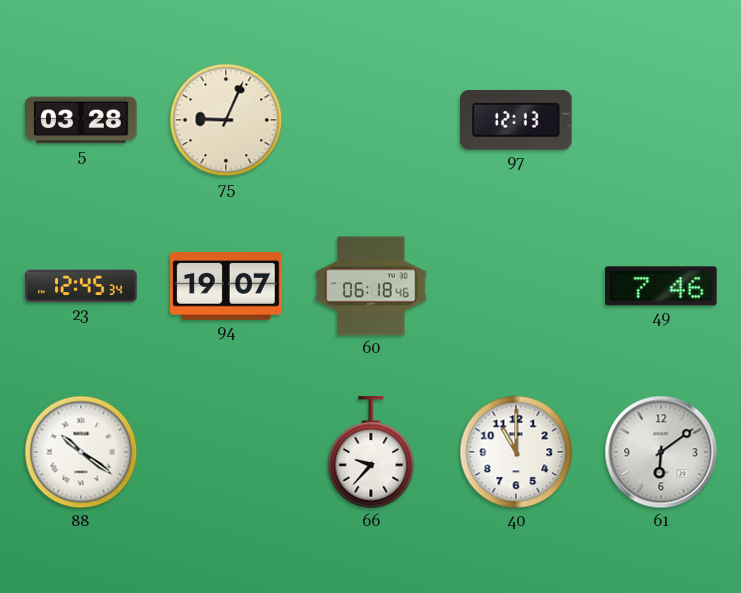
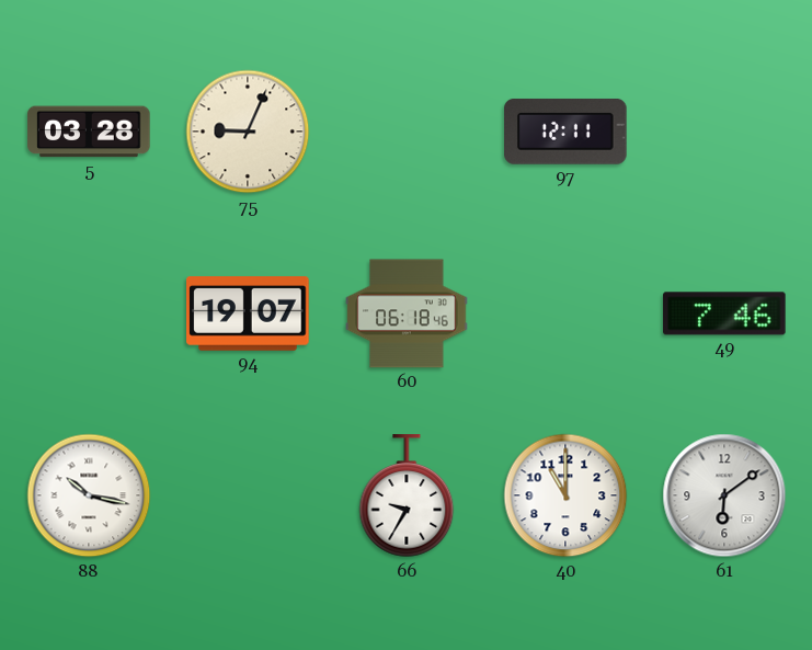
97: 12:13 -> 12:11 (565, 132)
23: 12:45 -> none (81, 286)
88: 10:21 -> 10:17 (89, 495)
66: 9:37 -> 9:35 (407, 497)
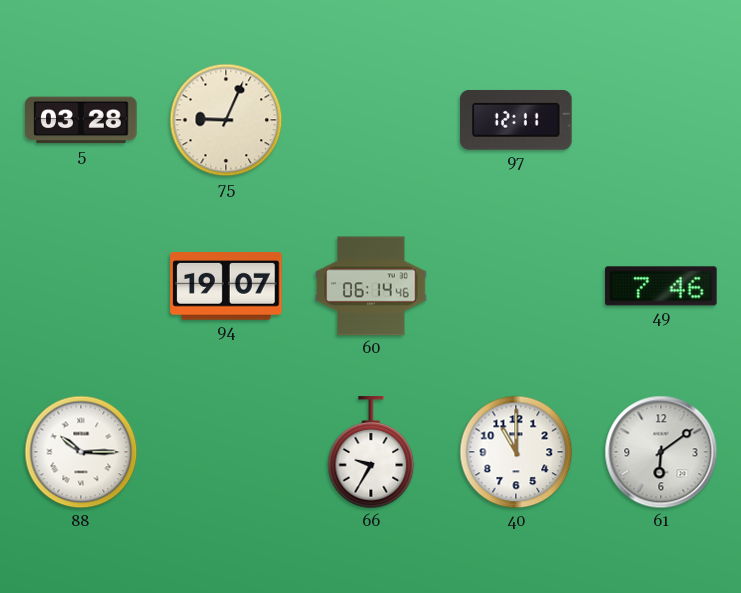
60: 06:18 -> 06:14 (371, 286)
88: 10:17 -> 10:15 (81, 452)
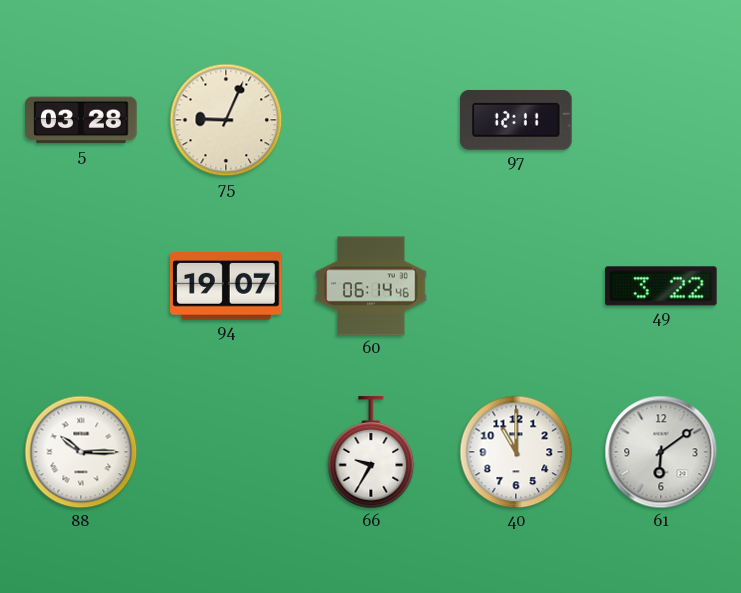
49: 7:46 -> 3:22 (661, 286)
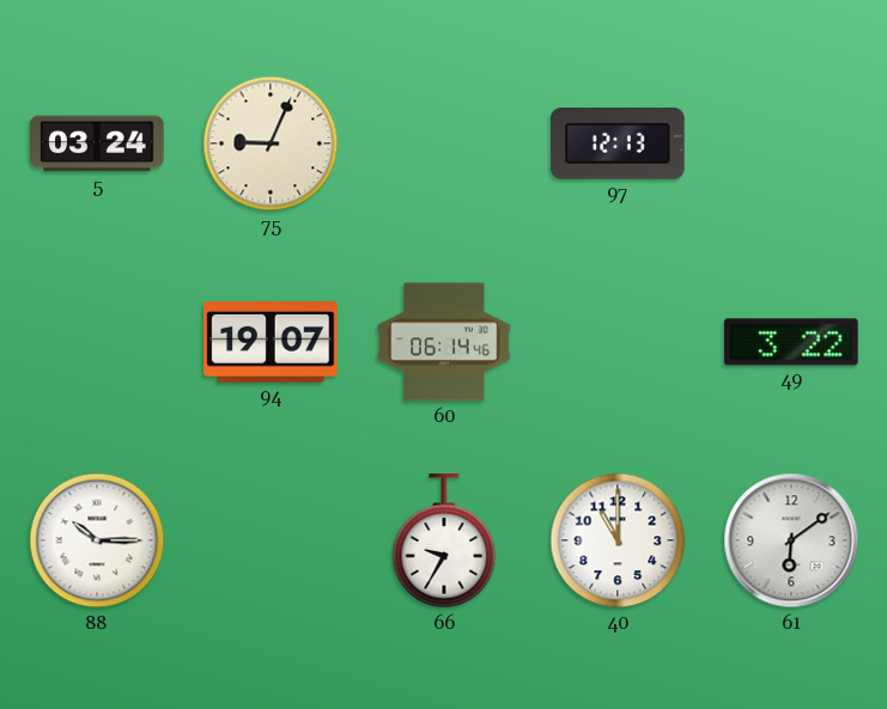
5: 03:28 -> 03:24 (97, 143)
97: 12:11 -> 12:13 (618, 143)
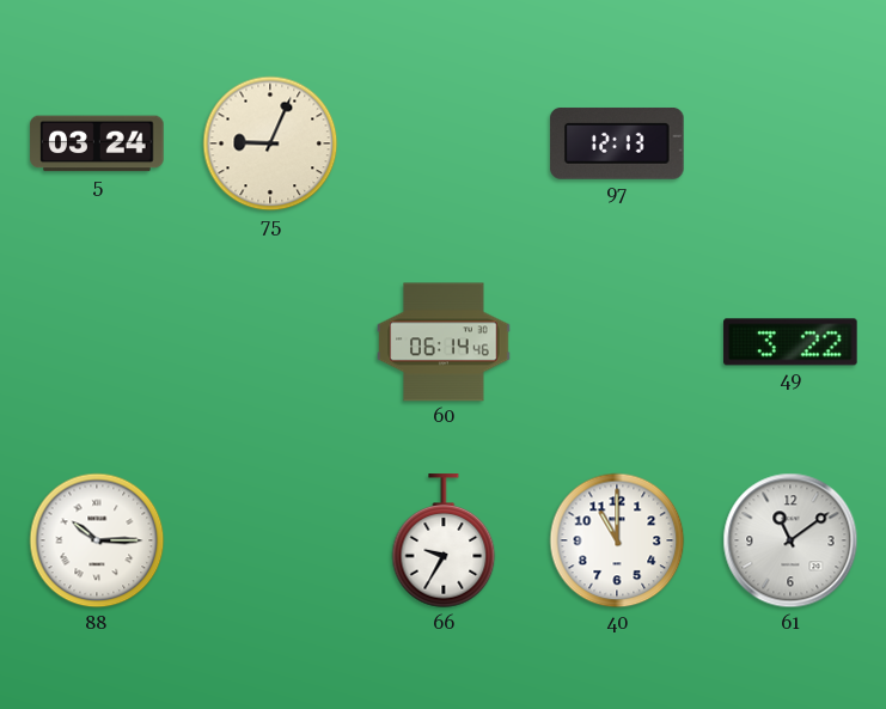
94: 19:07 -> none (271, 343)
61: 6:09 -> 11:09 (790, 540)
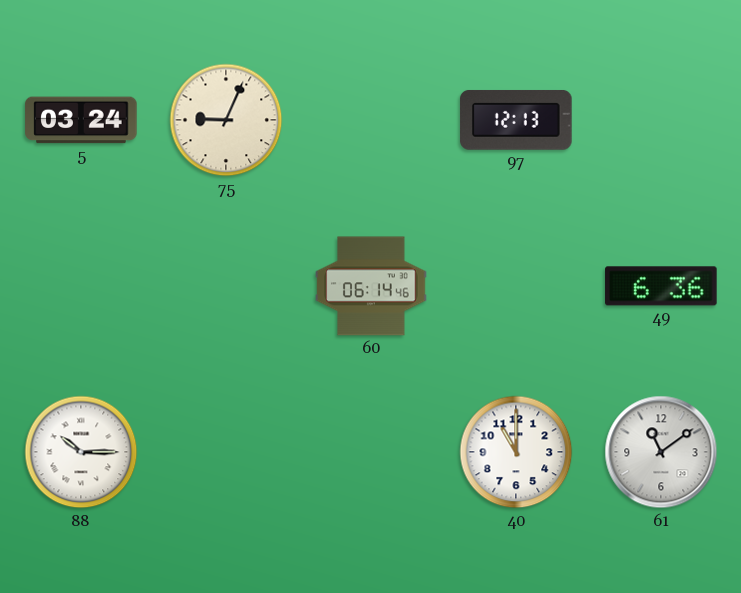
49: 3:22 -> 6:36 (661, 286)
66: 9:35 -> none (444, 542)
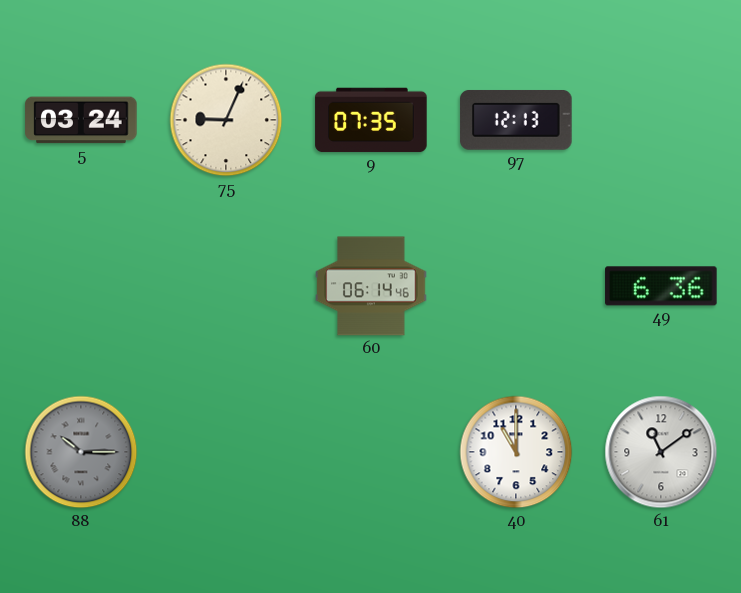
9: none -> 07:35 (371, 120)
88 dial: white -> grey (81, 452)
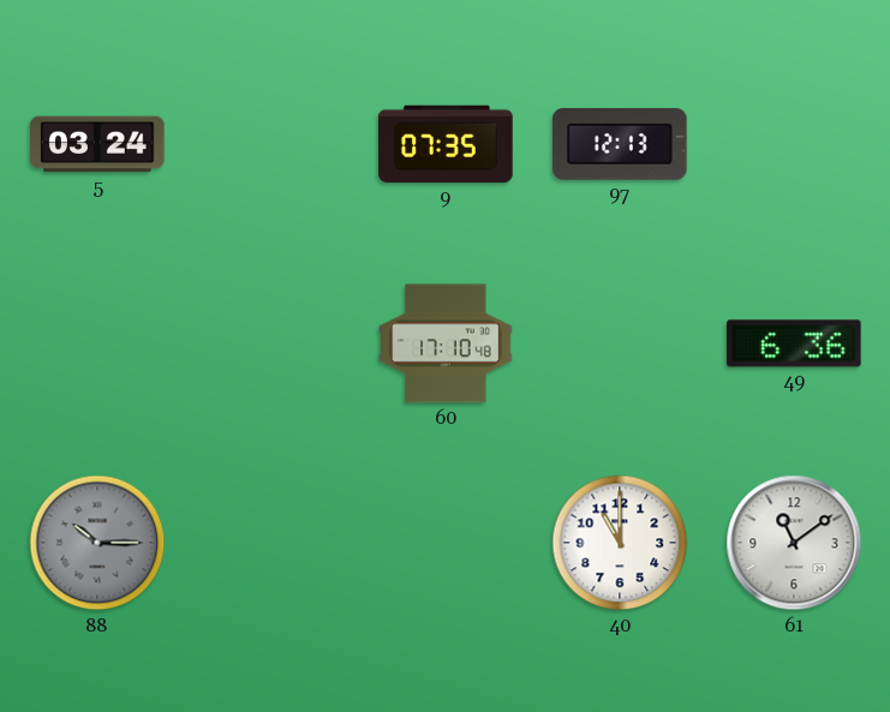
75: 9:04 -> none (226, 120)
60: 06:14 -> 17:10 (446, 343)
